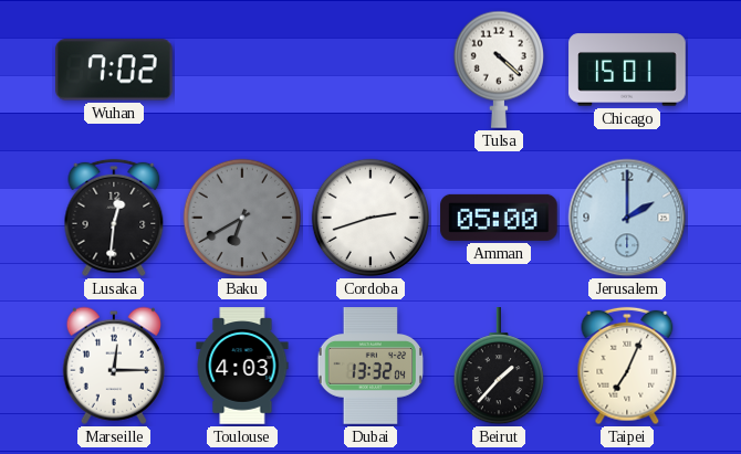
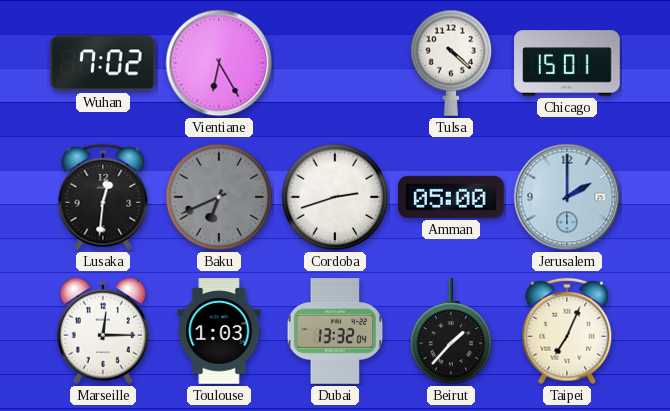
Vientiane: none -> 6:25 (219, 63)
Baku: 6:40 -> 6:41 (219, 197)
Toulouse: 4:03 -> 1:03 (219, 331)
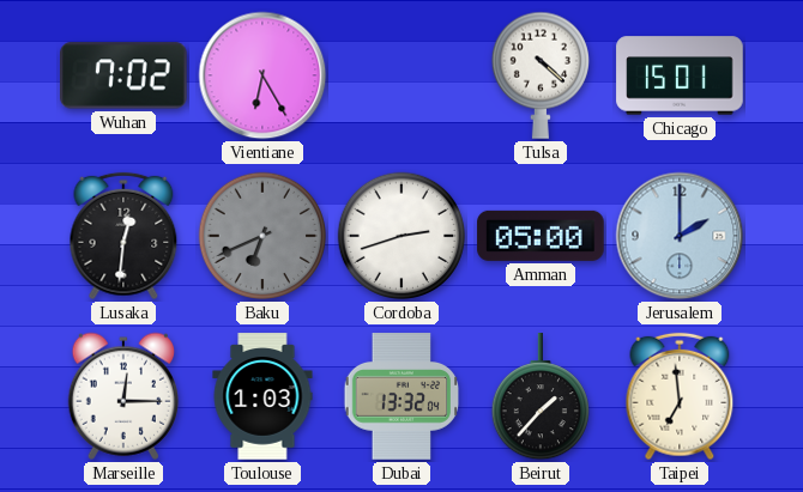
Taipei: 7:04 -> 6:59 (680, 396)
